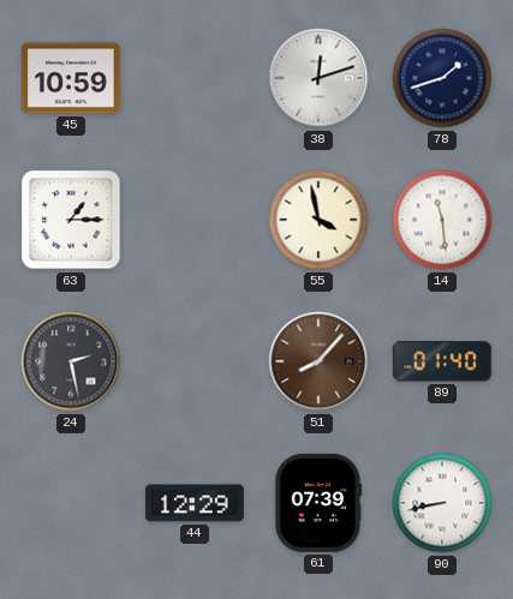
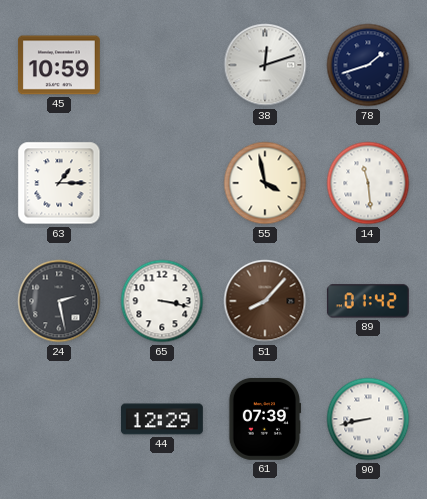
65: none -> 3:17 (162, 301)
89: 01:40 -> 01:42 (368, 301)
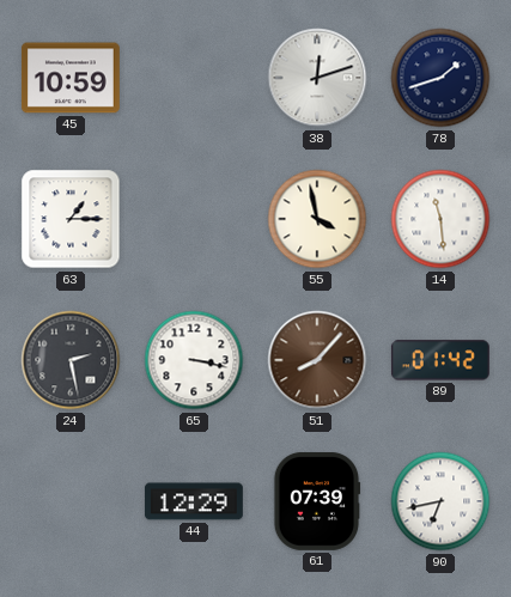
90: 8:43 -> 6:43 (440, 501)
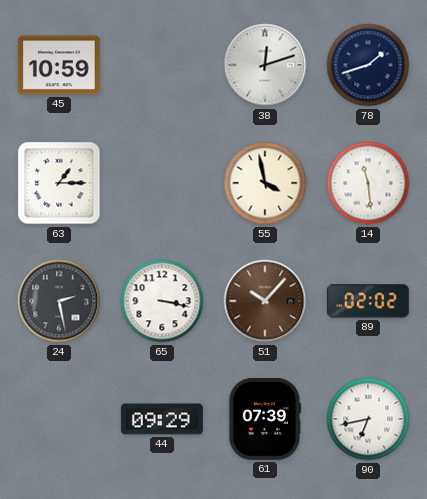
51: 8:07 -> 10:07 (265, 301)
89: 01:42 -> 02:02 (368, 301)
44: 12:29 -> 09:29 (162, 419)
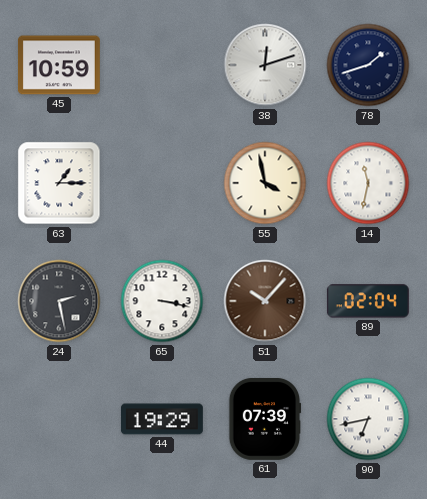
14: 11:29 -> 11:32 (368, 183)
89: 02:02 -> 02:04 (368, 301)
44: 09:29 -> 19:29 (162, 419)
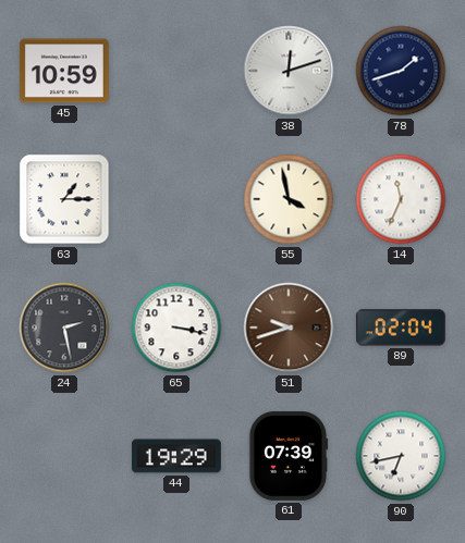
14: 11:32 -> 11:34 (401, 199)
51: 10:07 -> 9:42 (289, 328)
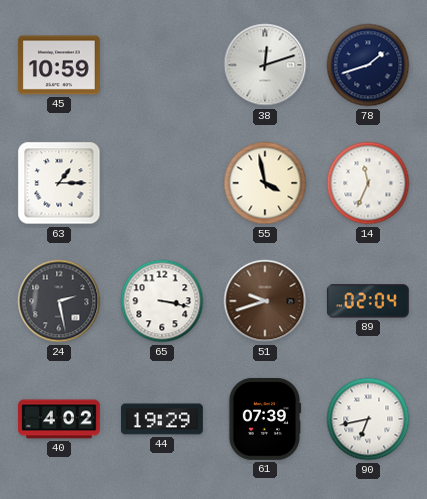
40: none -> 4:02 (60, 419)
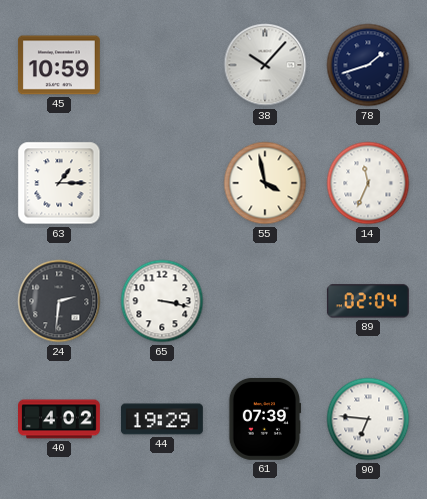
38: 12:12 -> 10:07 (265, 65)
24: 2:28 -> 2:31 (59, 301)
51: 9:42 -> none (265, 301)
90: 6:43 -> 6:46 (368, 419)
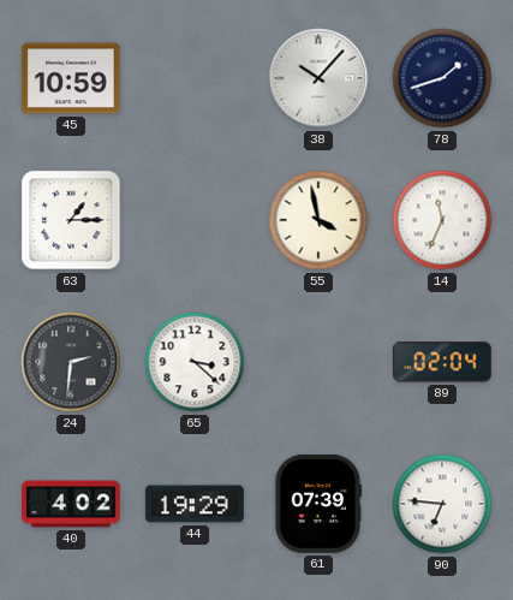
65: 3:17 -> 3:22 (195, 362)
